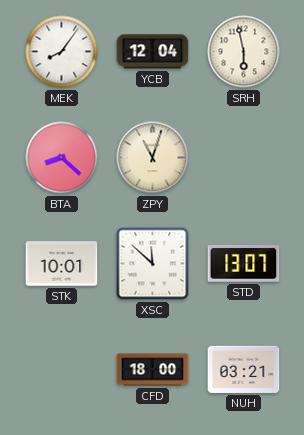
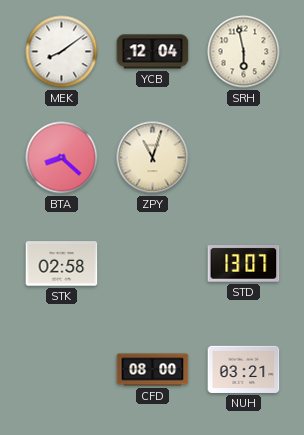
MEK: 8:06 -> 8:09 (62, 52)
STK: 10:01 -> 02:58 (62, 264)
XSC: 11:52 -> none (153, 264)
CFD: 18:00 -> 08:00 (153, 370)
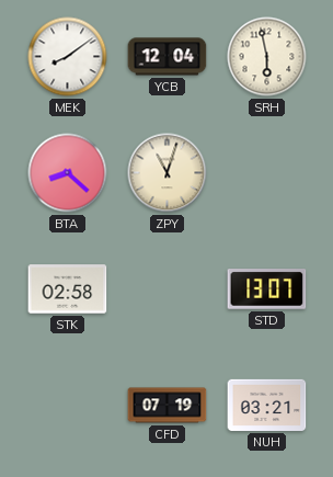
CFD: 08:00 -> 07:19 (168, 406)
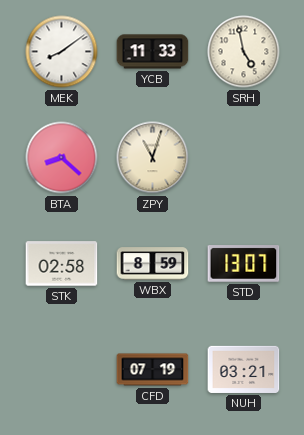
YCB: 12:04 -> 11:33 (153, 52)
SRH: 5:58 -> 4:58 (244, 52)
WBX: none -> 8:59 (153, 264)
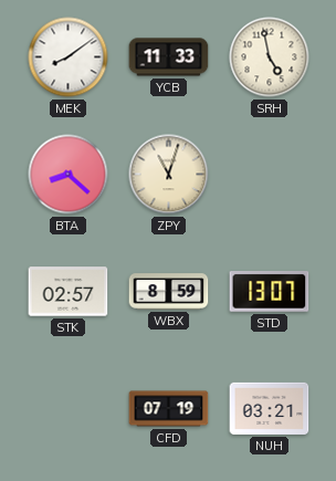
STK: 02:58 -> 02:57 (69, 292)
